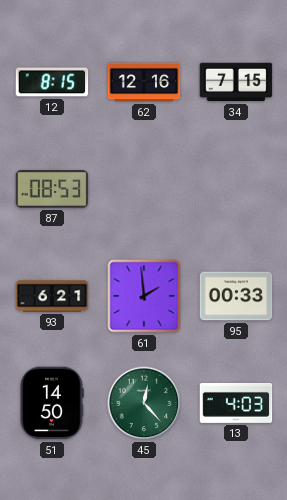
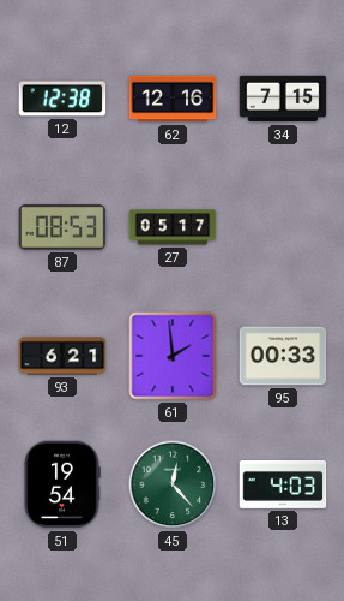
12: 8:15 -> 12:38 (62, 99)
27: none -> 05:17 (173, 227)
51: 14:50 -> 19:54 (62, 484)
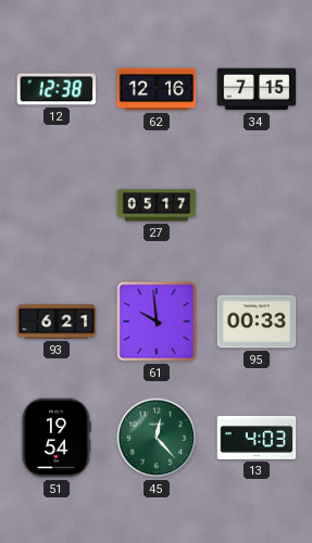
87: 08:53 -> none (62, 227)
61: 1:59 -> 9:59 (157, 321)
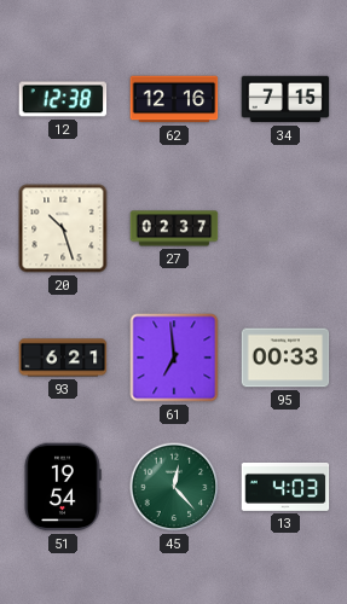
20: none -> 10:27 (63, 228)
27: 05:17 -> 02:37 (174, 228)
61: 9:59 -> 6:59 (174, 358)
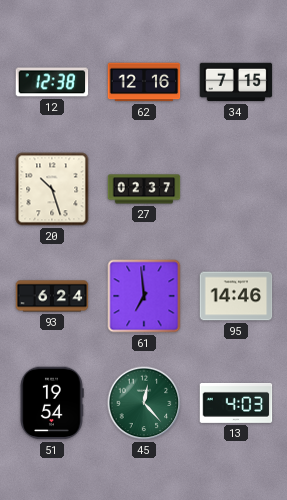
93: 6:21 -> 6:24 (52, 296)
95: 00:33 -> 14:46 (236, 296)
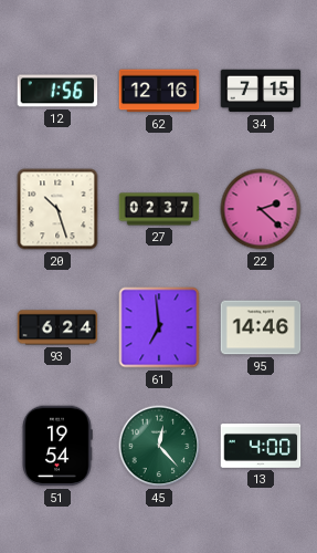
12: 12:38 -> 1:56 (57, 91)
22: none -> 2:22 (261, 209)
13: 4:03 -> 4:00 (261, 446)
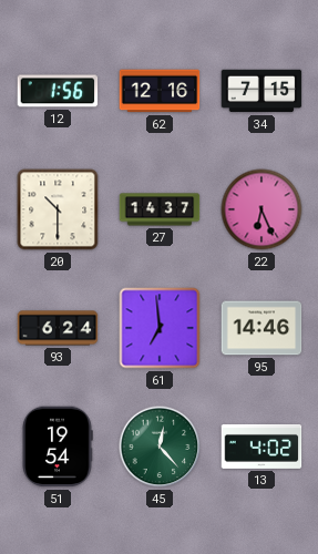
20: 10:27 -> 10:30 (58, 209)
27: 02:37 -> 14:37 (160, 209)
22: 2:22 -> 6:26 (261, 209)
13: 4:00 -> 4:02 (261, 447)
